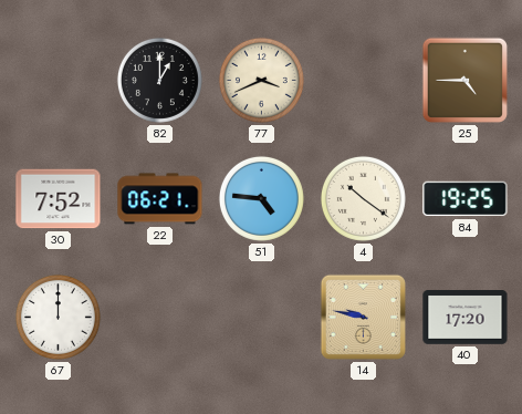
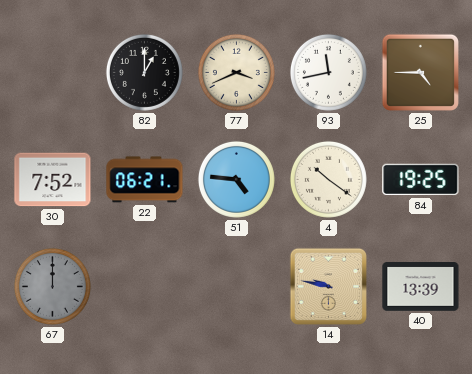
93: none -> 11:43 (328, 72)
67 dial: white -> grey (52, 286)
40: 17:20 -> 13:39 (421, 287)
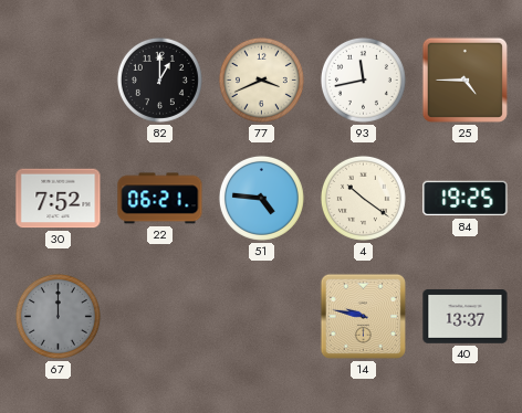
40: 13:39 -> 13:37 (466, 317)
